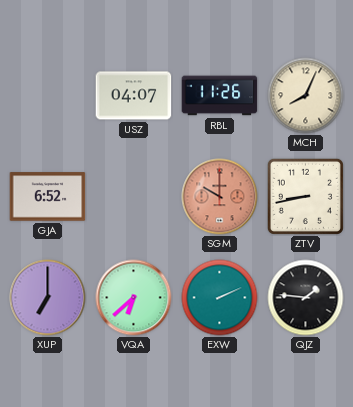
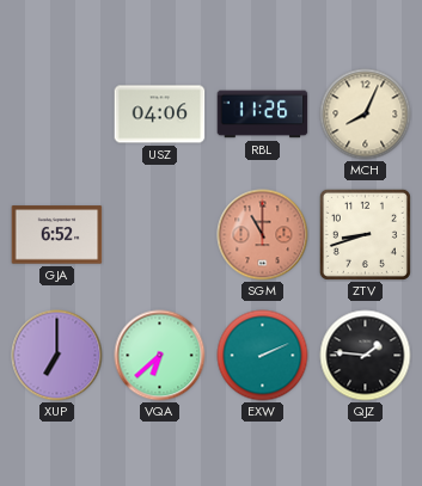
USZ: 04:07 -> 04:06 (160, 115)
SGM: 10:00 -> 11:00 (263, 235)
ZTV: 8:43 -> 8:42 (365, 234)
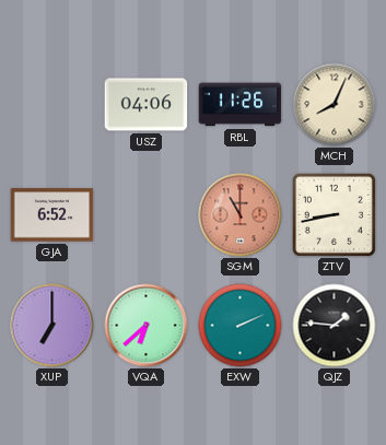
ZTV: 8:42 -> 8:43 (334, 214)
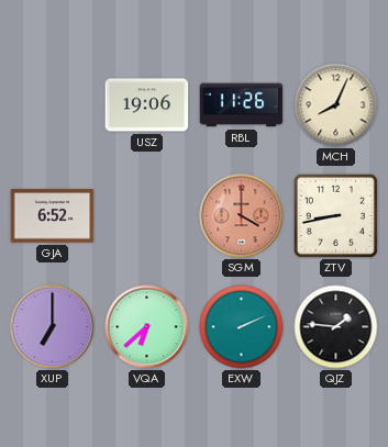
USZ: 04:06 -> 19:06 (147, 105)
SGM: 11:00 -> 4:00 (242, 216)
